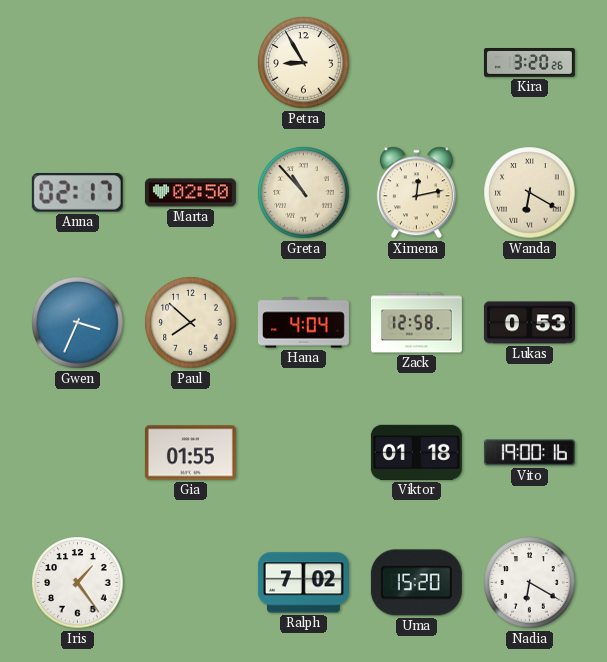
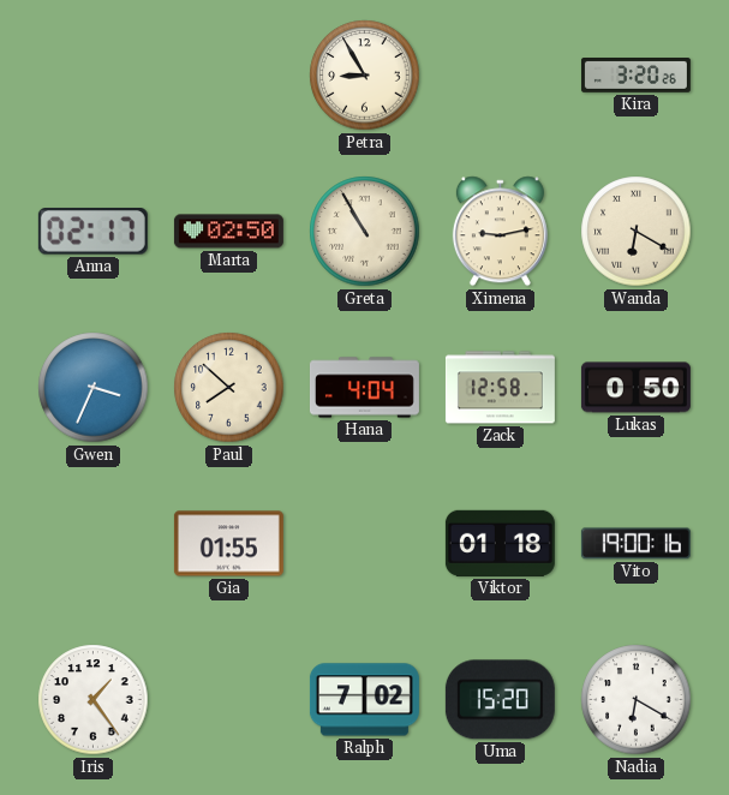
Greta: 10:53 -> 10:55 (365, 232)
Ximena: 12:13 -> 9:13 (500, 232)
Lukas: 0:53 -> 0:50 (635, 388)
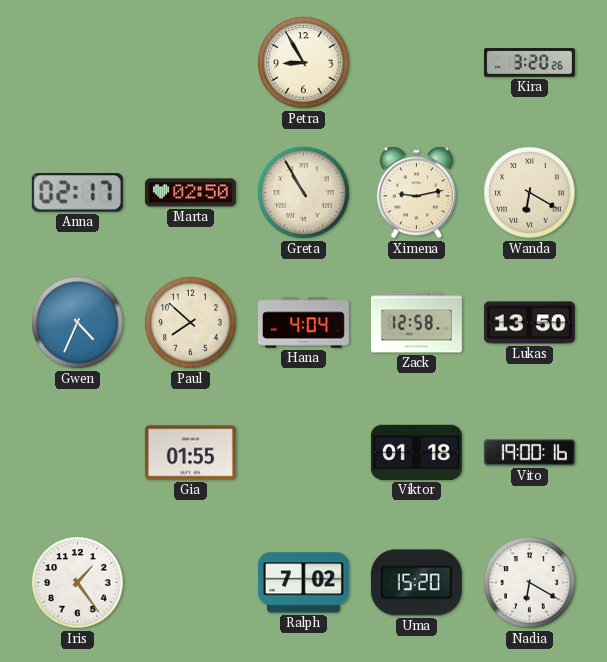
Gwen: 3:34 -> 4:34 (78, 323)
Lukas: 0:50 -> 13:50 (529, 323)
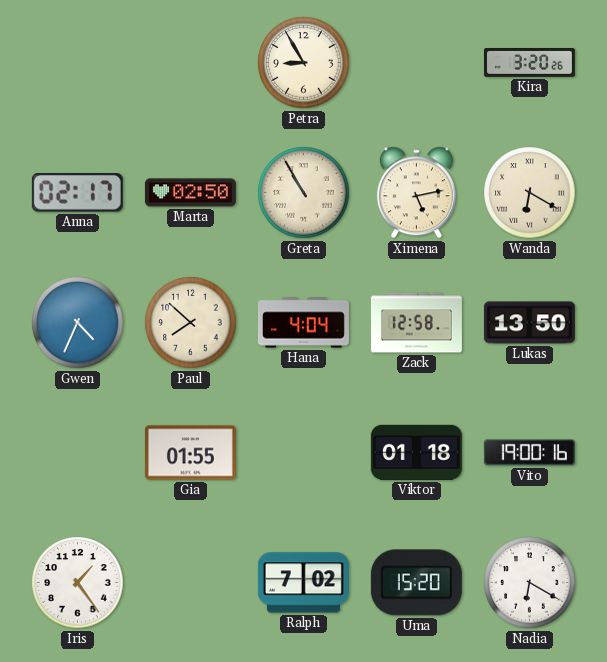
Ximena: 9:13 -> 5:13 (416, 193)
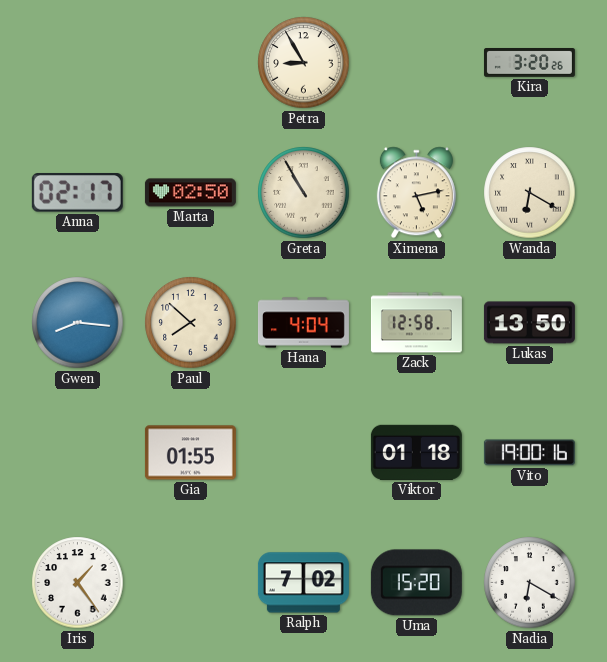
Gwen: 4:34 -> 8:16 (78, 323)
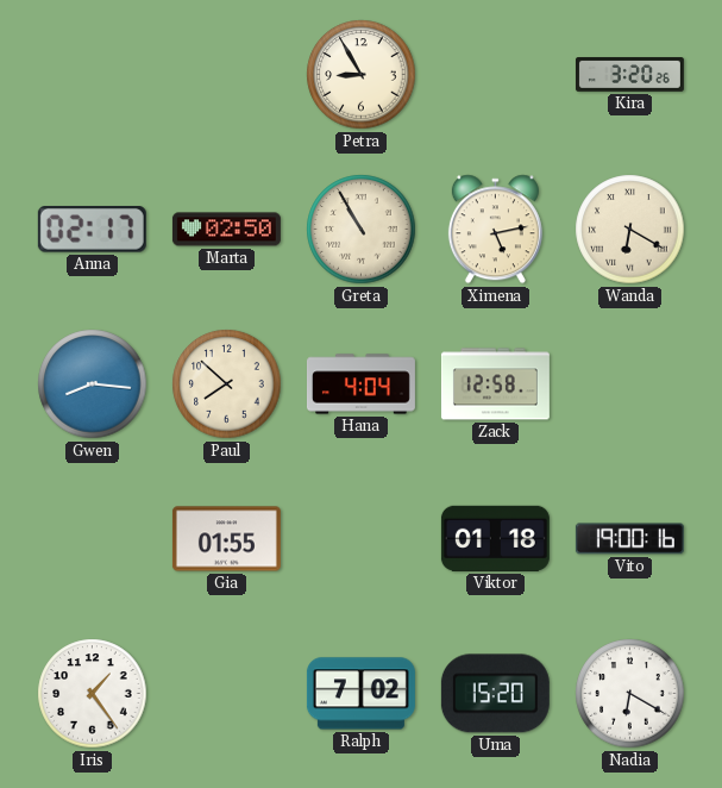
Lukas: 13:50 -> none (529, 323)
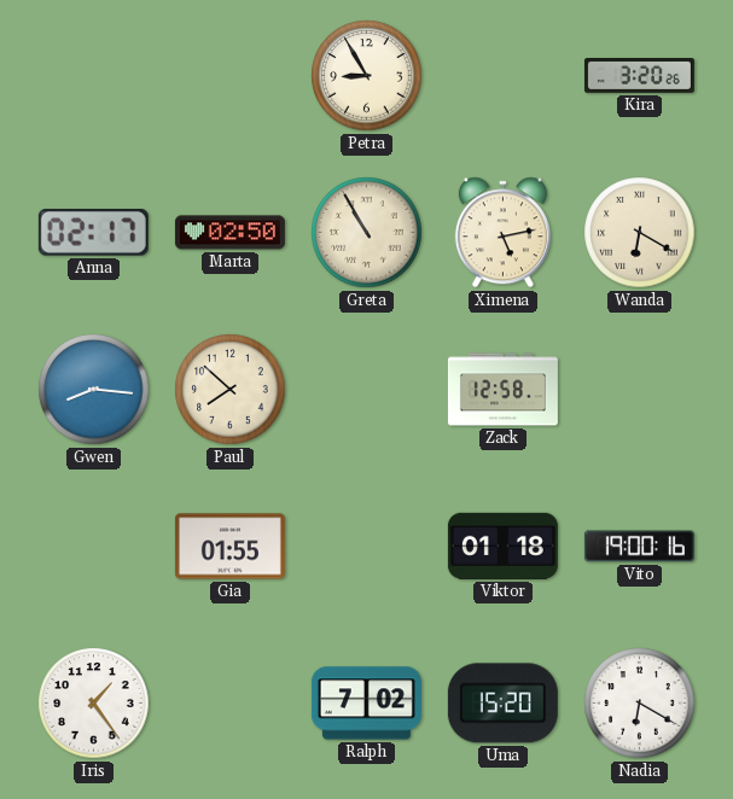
Hana: 4:04 -> none (360, 384)
